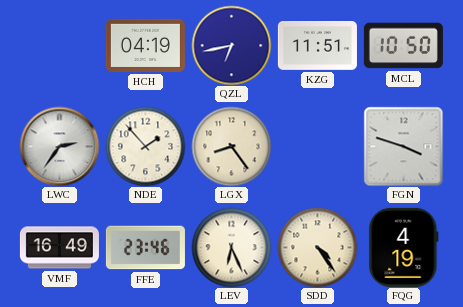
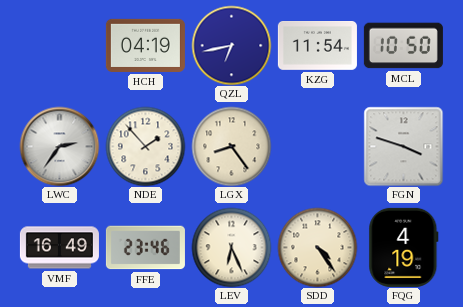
KZG: 11:51 -> 11:54 (317, 46)
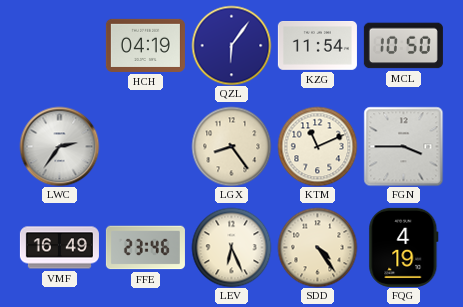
QZL: 6:43 -> 6:06 (231, 45)
NDE: 1:53 -> none (145, 146)
KTM: none -> 11:11 (317, 146)
FGN: 3:48 -> 3:45 (403, 146)
